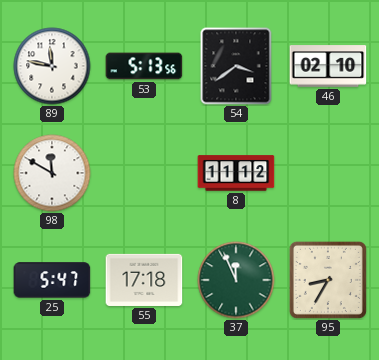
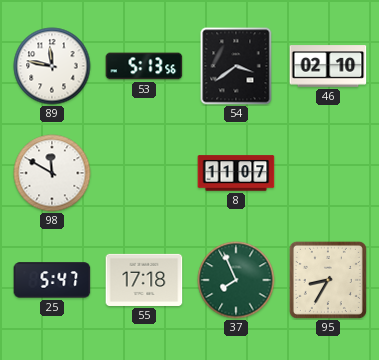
8: 11:12 -> 11:07 (236, 173)
37: 11:56 -> 7:56 (236, 280)
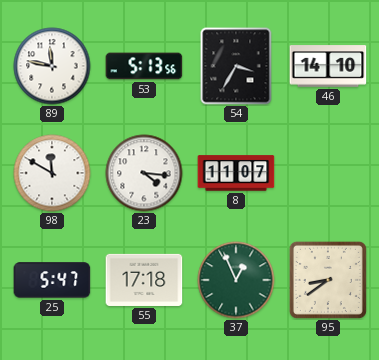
54: 3:39 -> 3:35 (236, 66)
46: 02:10 -> 14:10 (328, 66)
23: none -> 4:16 (144, 173)
37: 7:56 -> 12:56 (236, 280)
95: 8:35 -> 8:39 (328, 280)
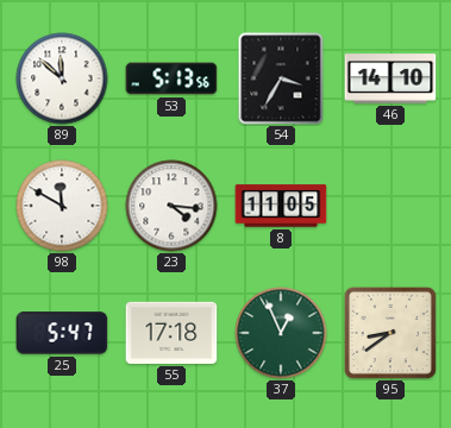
89: 11:47 -> 11:52 (62, 78)
8: 11:07 -> 11:05 (281, 206)
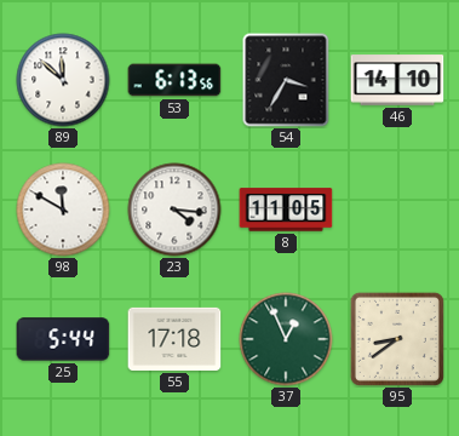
53: 5:13 -> 6:13 (174, 80)
25: 5:47 -> 5:44 (63, 339)
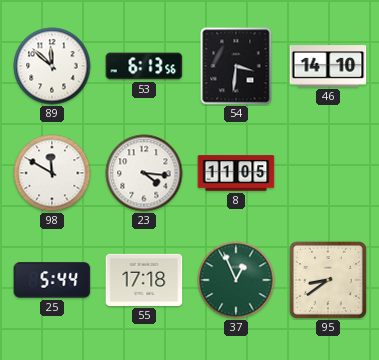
54: 3:35 -> 3:31 (236, 66)
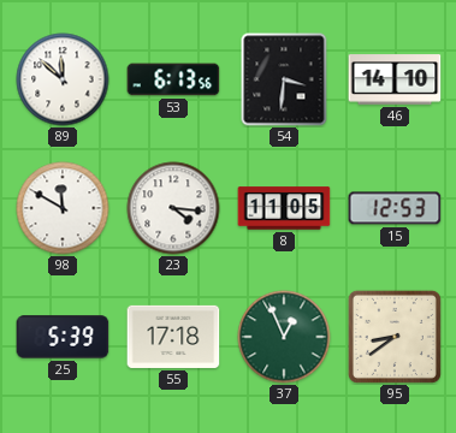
15: none -> 12:53 (395, 208)
25: 5:44 -> 5:39 (63, 337)
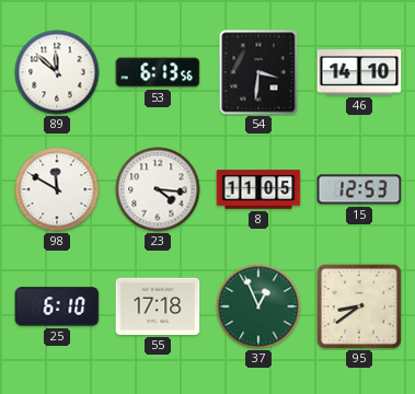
25: 5:39 -> 6:10 (57, 306)
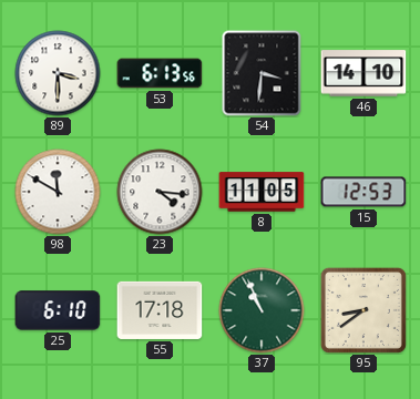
89: 11:52 -> 3:30 (58, 73)
37: 12:56 -> 10:56 (262, 310)
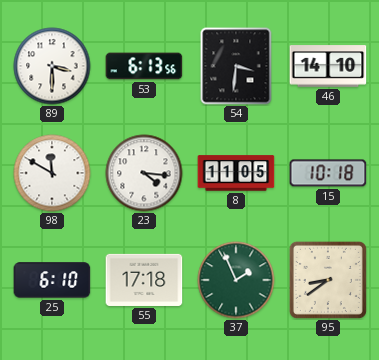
15: 12:53 -> 10:18 (328, 173)
37: 10:56 -> 1:56 (236, 280)
